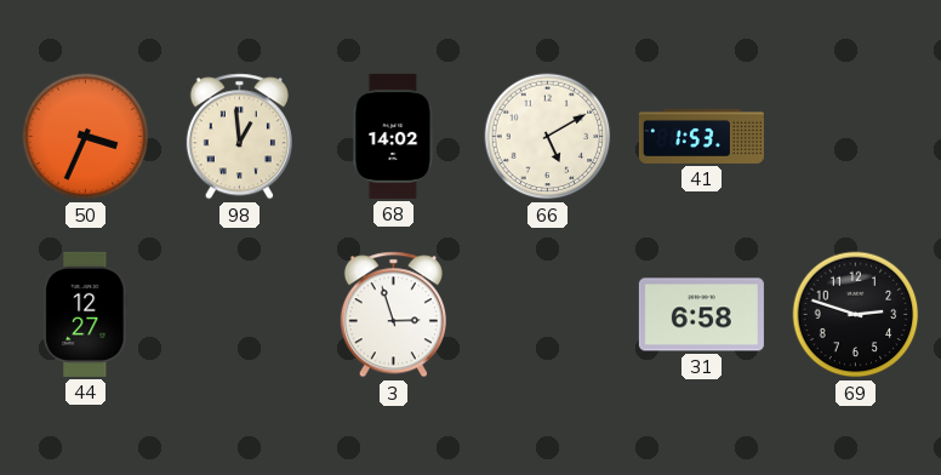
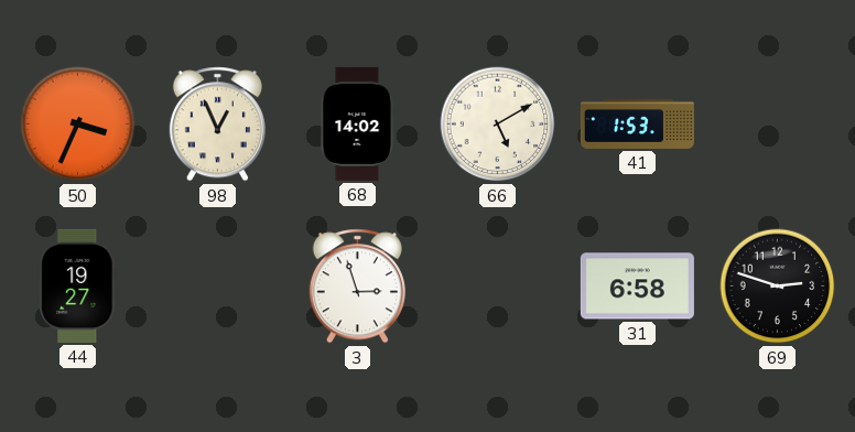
98: 12:59 -> 12:56 (217, 125)
44: 12:27 -> 19:27 (78, 285)
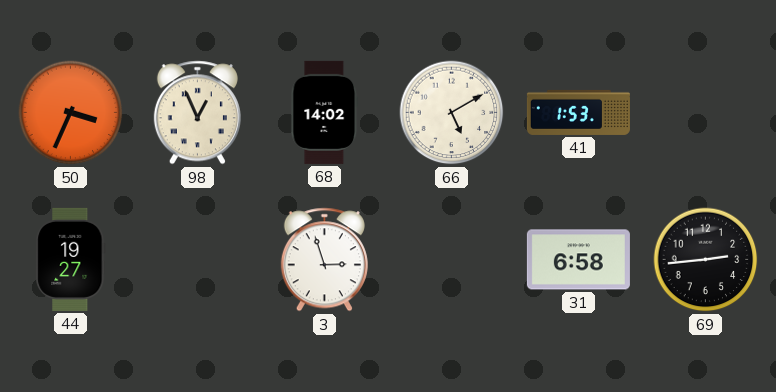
69: 2:48 -> 2:44 (706, 260)
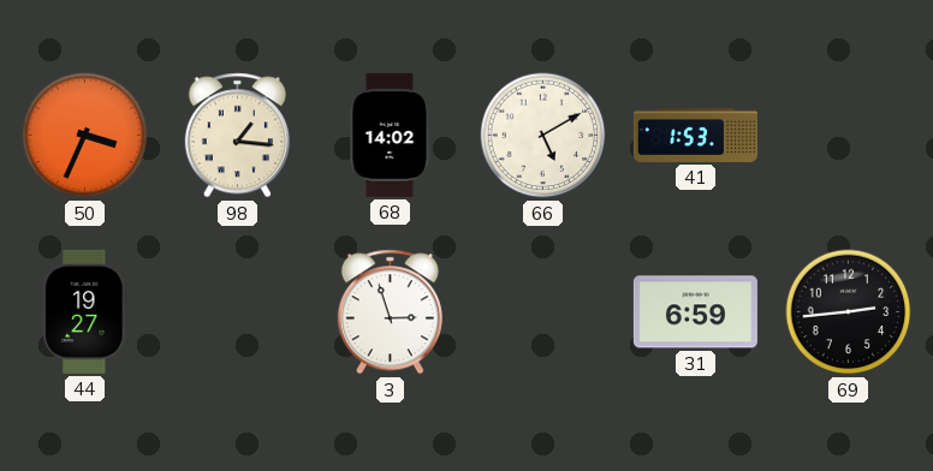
98: 12:56 -> 1:16 (237, 136)
31: 6:58 -> 6:59 (695, 312)
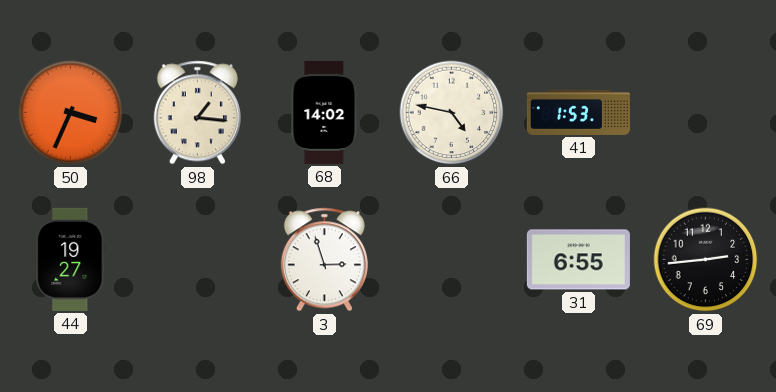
66: 5:10 -> 4:47 (452, 113)
31: 6:59 -> 6:55 (578, 260)
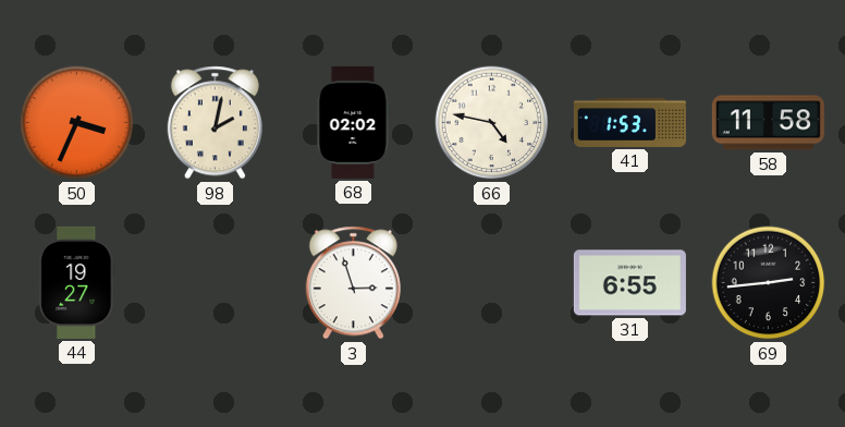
98: 1:16 -> 2:02 (215, 123)
68: 14:02 -> 02:02 (354, 122)
58: none -> 11:58 (768, 123)
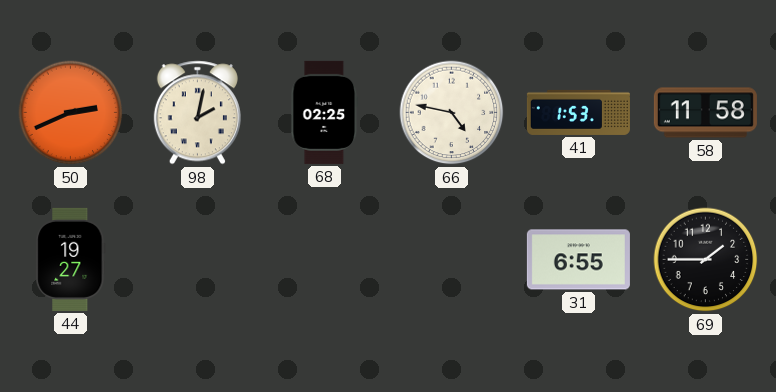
50: 3:34 -> 2:41 (71, 113)
68: 02:02 -> 02:25 (325, 112)
3: 2:57 -> none (353, 283)
69: 2:44 -> 1:45 (706, 260)
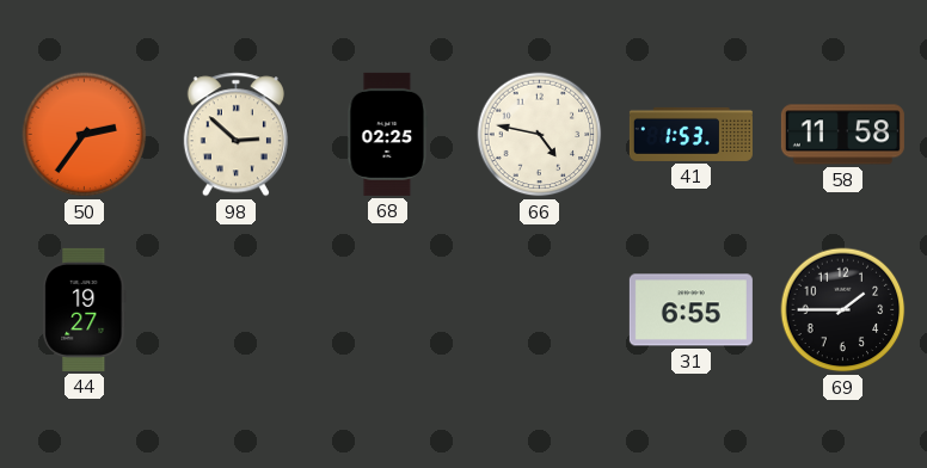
50: 2:41 -> 2:36 (85, 135)
98: 2:02 -> 2:52 (235, 135)
